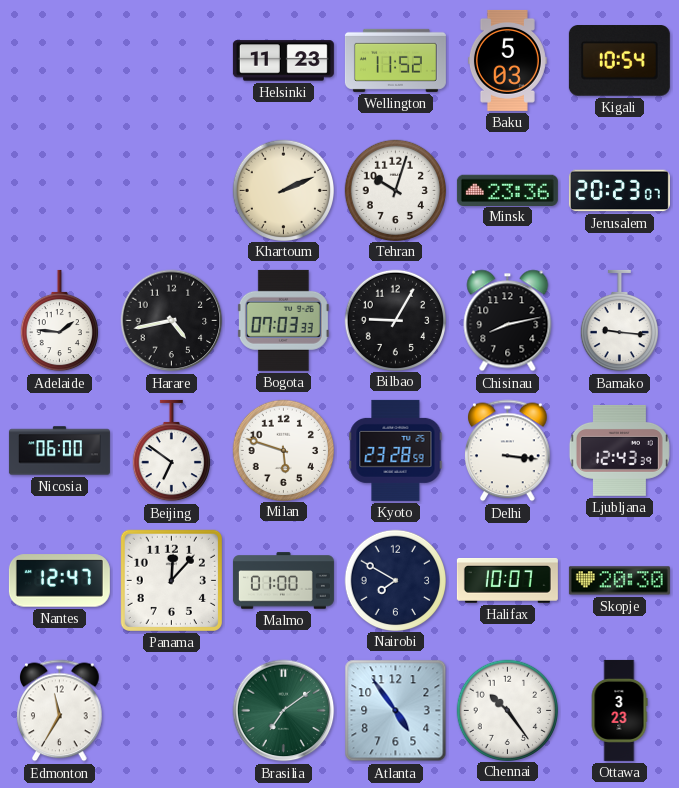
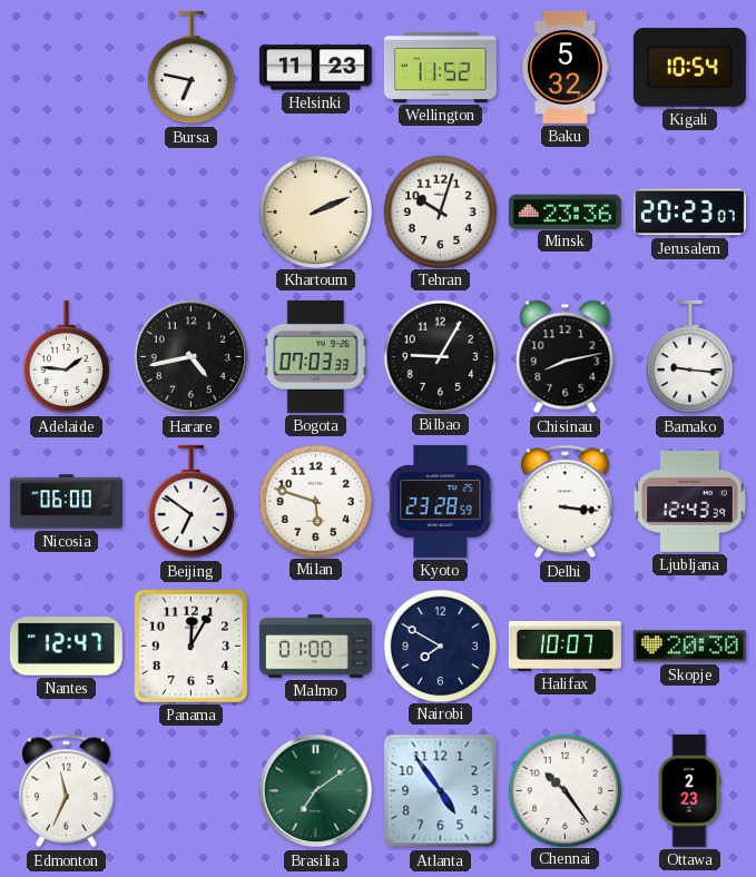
Bursa: none -> 6:47 (190, 68)
Baku: 5:03 -> 5:32 (564, 67)
Panama: 12:07 -> 12:05 (190, 646)
Edmonton: 11:35 -> 11:34 (67, 791)
Ottawa: 3:23 -> 2:23 (689, 790)
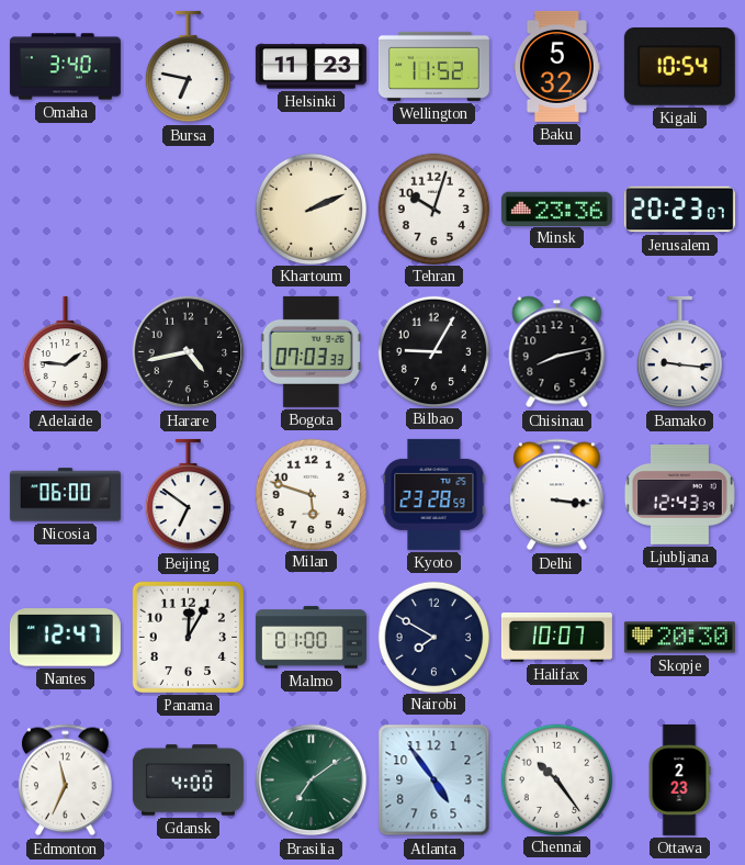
Omaha: none -> 3:40 (65, 67)
Gdansk: none -> 4:00 (188, 780)
